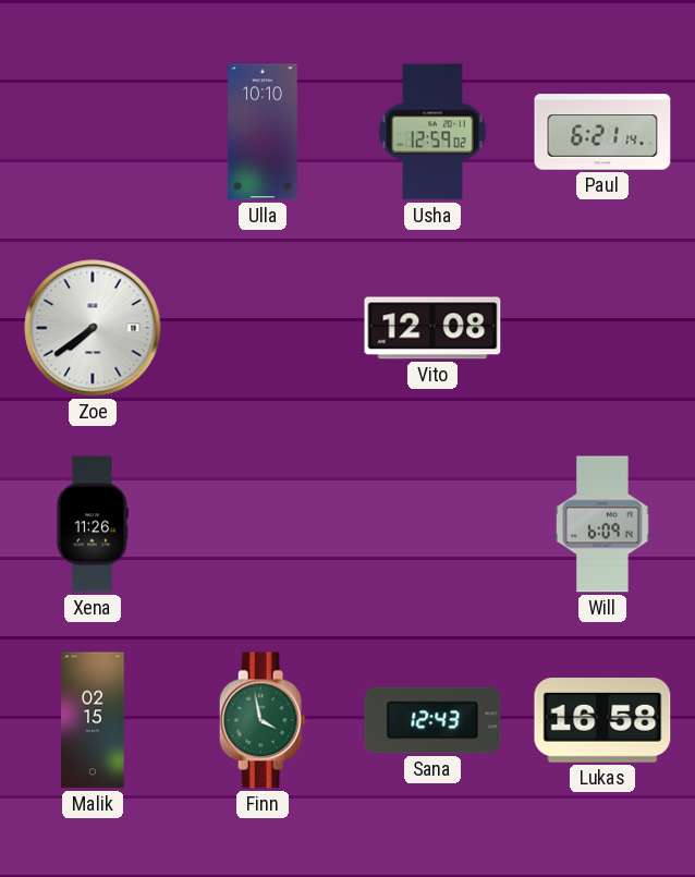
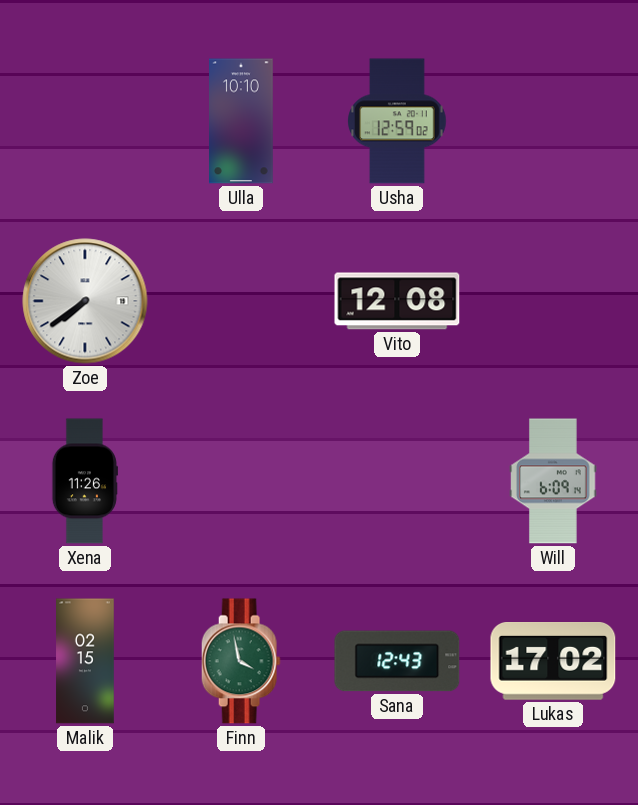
Paul: 6:21 -> none (602, 132)
Lukas: 16:58 -> 17:02 (553, 662)
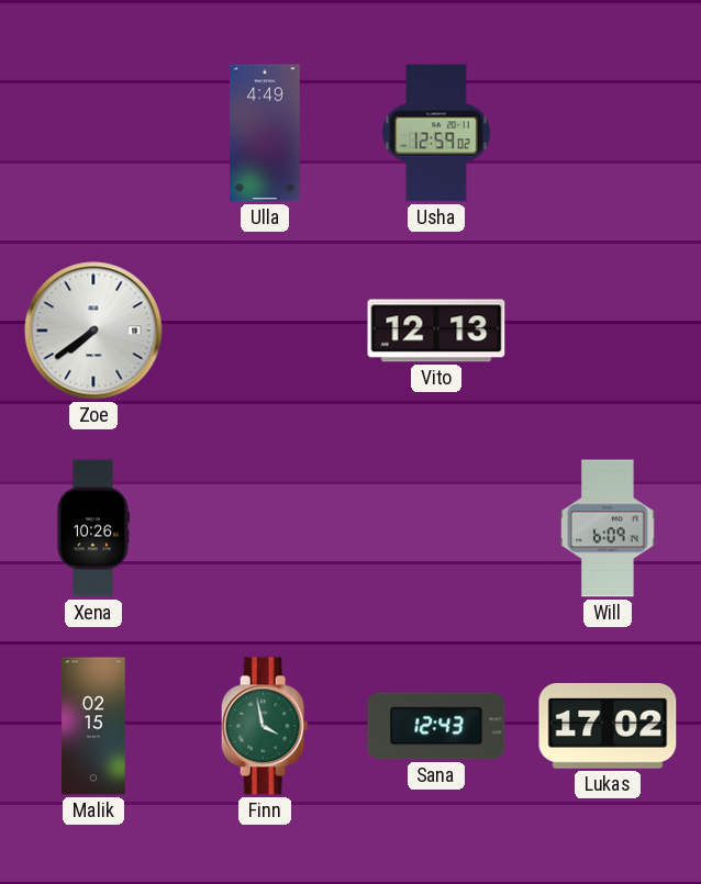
Ulla: 10:10 -> 4:49 (266, 133)
Vito: 12:08 -> 12:13 (436, 331)
Xena: 11:26 -> 10:26 (93, 528)
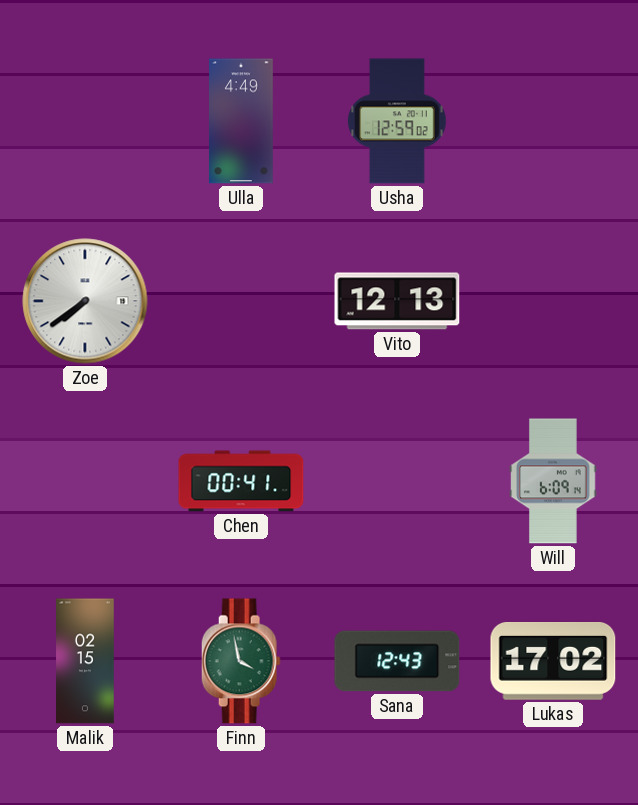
Xena: 10:26 -> none (93, 528)
Chen: none -> 00:41 (241, 481)
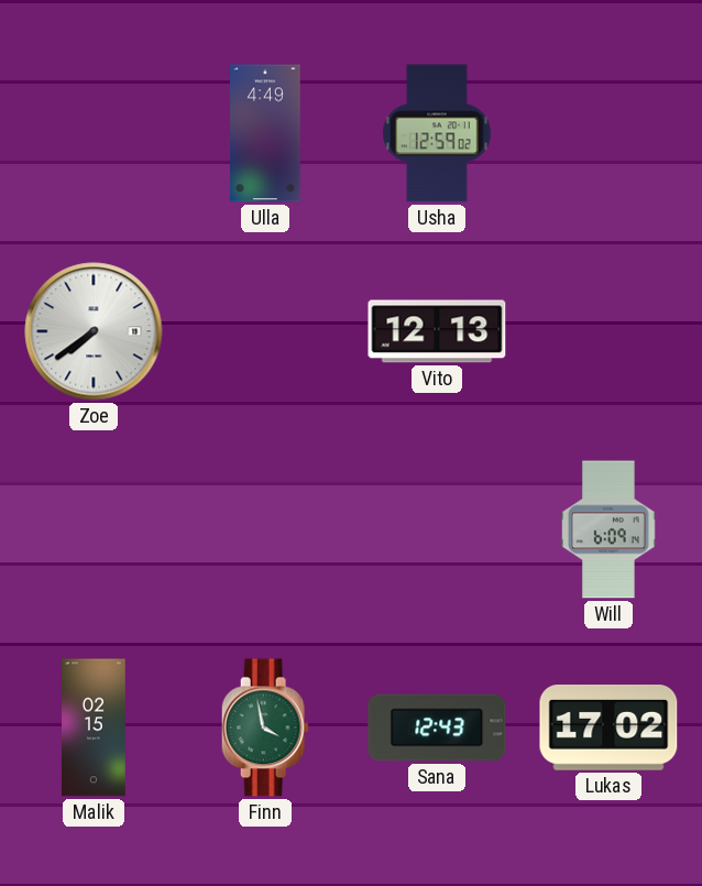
Chen: 00:41 -> none (241, 481)
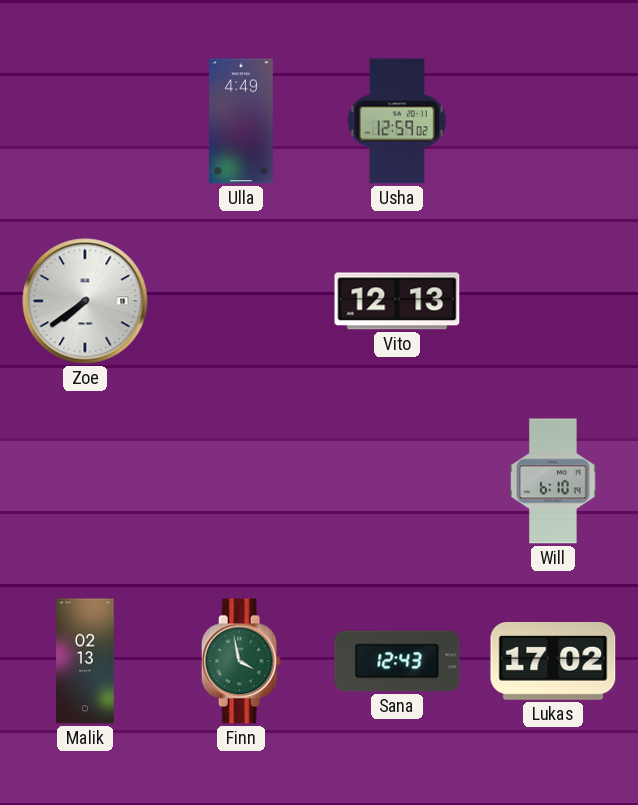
Will: 6:09 -> 6:10 (553, 481)
Malik: 02:15 -> 02:13 (85, 661)
